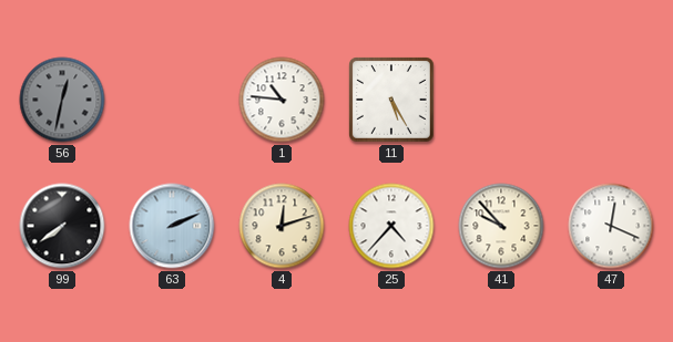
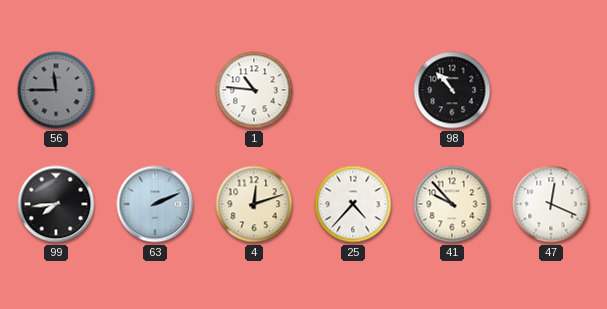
56: 12:32 -> 11:45 (56, 90)
11: 5:25 -> none (392, 101)
98: none -> 10:53 (452, 90)
99: 7:39 -> 7:44 (56, 204)
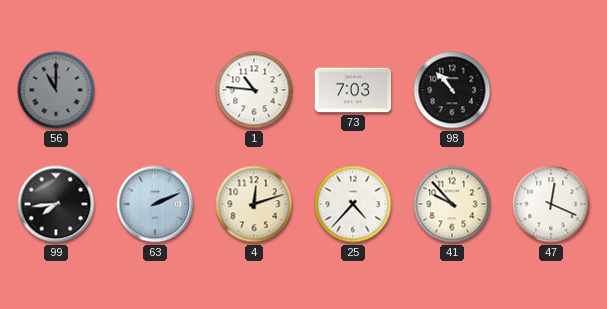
56: 11:45 -> 11:00 (56, 90)
73: none -> 7:03 (353, 90)
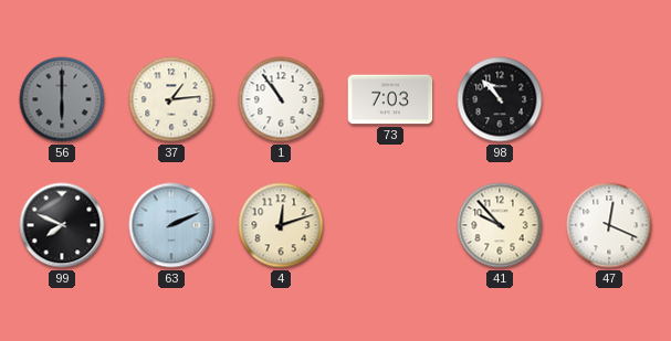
56: 11:00 -> 6:00 (62, 99)
37: none -> 1:14 (171, 99)
1: 10:46 -> 10:54 (281, 99)
99: 7:44 -> 7:49 (62, 225)
25: 4:37 -> none (353, 204)
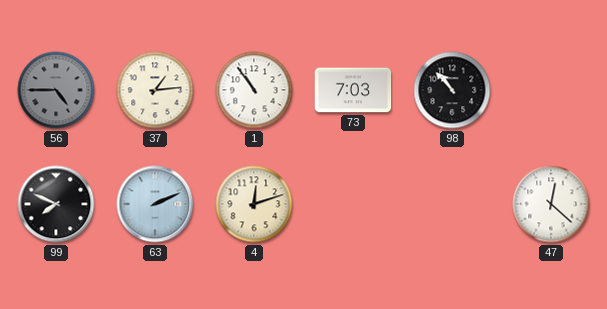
56: 6:00 -> 4:45 (56, 90)
41: 9:53 -> none (500, 225)
47: 12:19 -> 12:22 (551, 204)
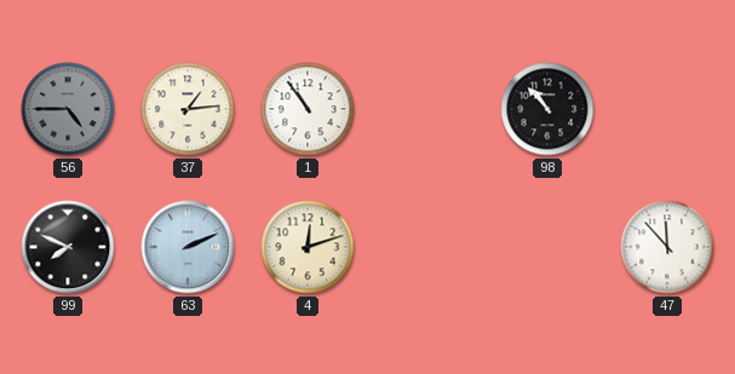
73: 7:03 -> none (353, 90)
47: 12:22 -> 11:53 (667, 247)
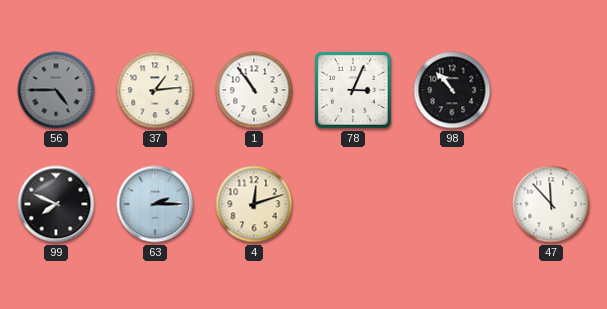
78: none -> 3:04 (354, 91)
63: 2:11 -> 2:15 (155, 204)
